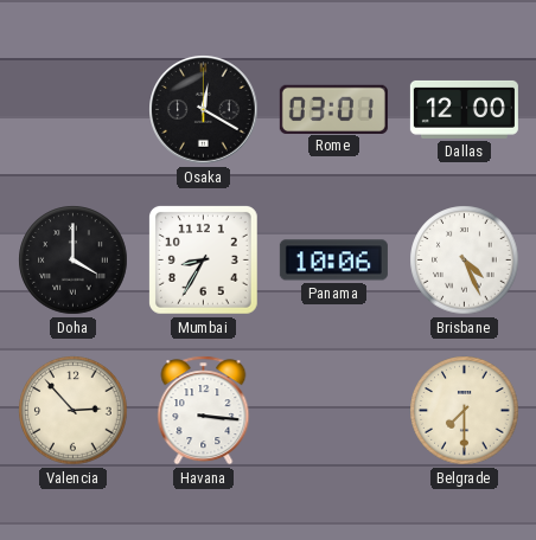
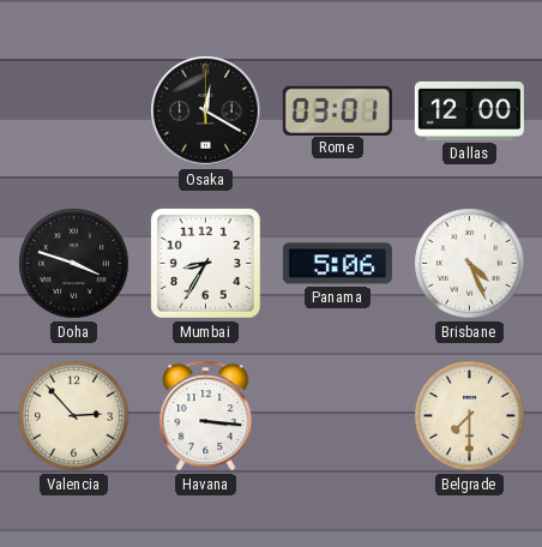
Doha: 4:00 -> 3:48 (74, 264)
Panama: 10:06 -> 5:06 (337, 264)
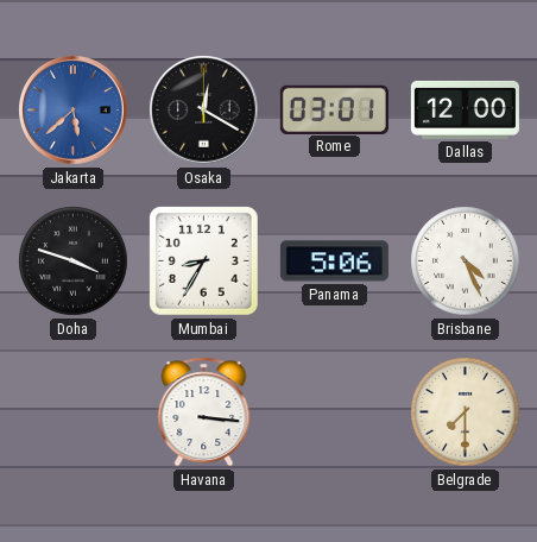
Jakarta: none -> 5:38 (74, 111)
Valencia: 2:53 -> none (74, 416)
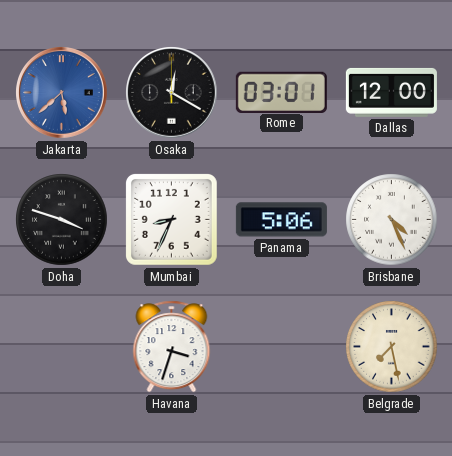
Mumbai: 8:35 -> 8:34 (171, 219)
Havana: 3:16 -> 3:33 (172, 347)
Belgrade: 7:30 -> 7:28 (392, 347)
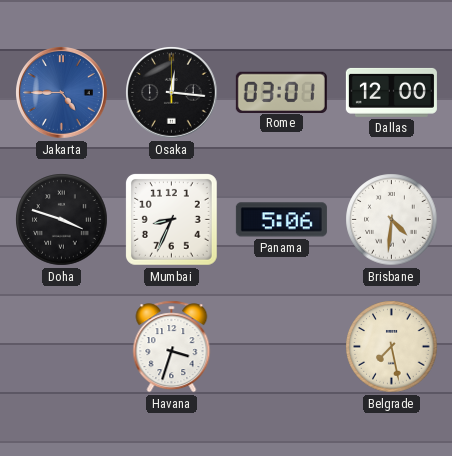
Jakarta: 5:38 -> 4:45 (62, 93)
Osaka: 12:20 -> 12:16 (172, 93)
Brisbane: 4:26 -> 4:31 (392, 220)
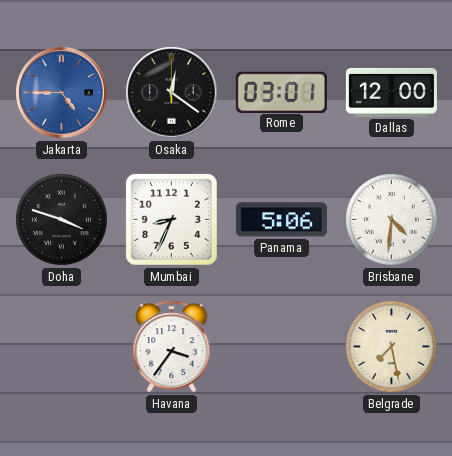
Osaka: 12:16 -> 12:21 (172, 93)
Havana: 3:33 -> 3:36 (172, 347)
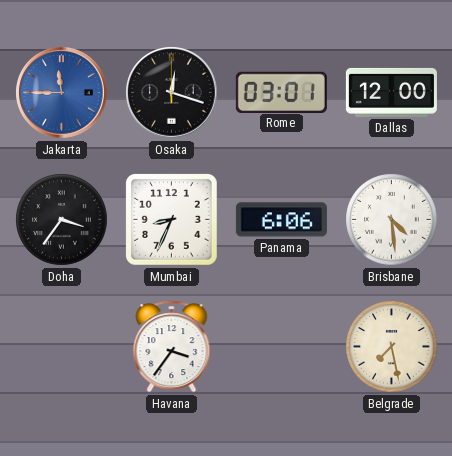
Jakarta: 4:45 -> 11:45 (62, 93)
Osaka: 12:21 -> 12:18 (172, 93)
Doha: 3:48 -> 3:36 (62, 220)
Panama: 5:06 -> 6:06 (281, 220)
Brisbane: 4:31 -> 4:29 (392, 220)
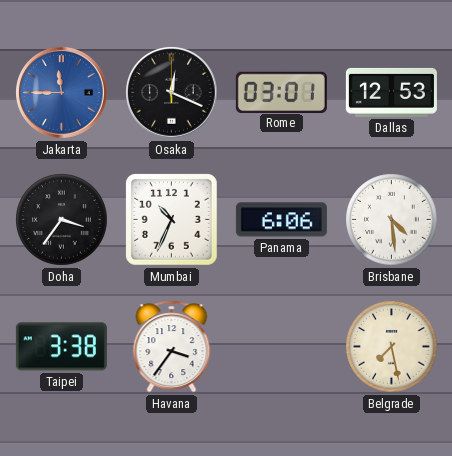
Osaka: 12:18 -> 12:19 (172, 93)
Dallas: 12:00 -> 12:53 (391, 92)
Mumbai: 8:34 -> 10:34 (171, 219)
Taipei: none -> 3:38 (61, 347)
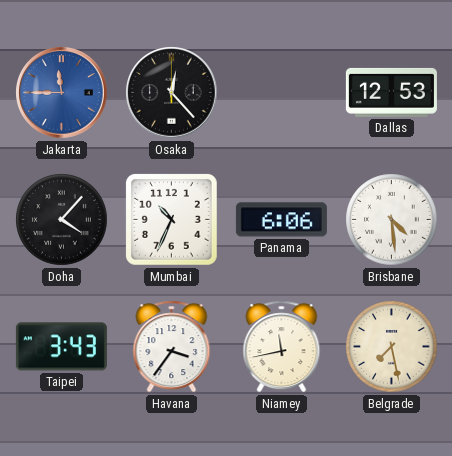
Osaka: 12:19 -> 12:23 (172, 93)
Rome: 03:01 -> none (281, 92)
Doha: 3:36 -> 4:07 (62, 220)
Taipei: 3:38 -> 3:43 (61, 347)
Niamey: none -> 11:43 (282, 347)
